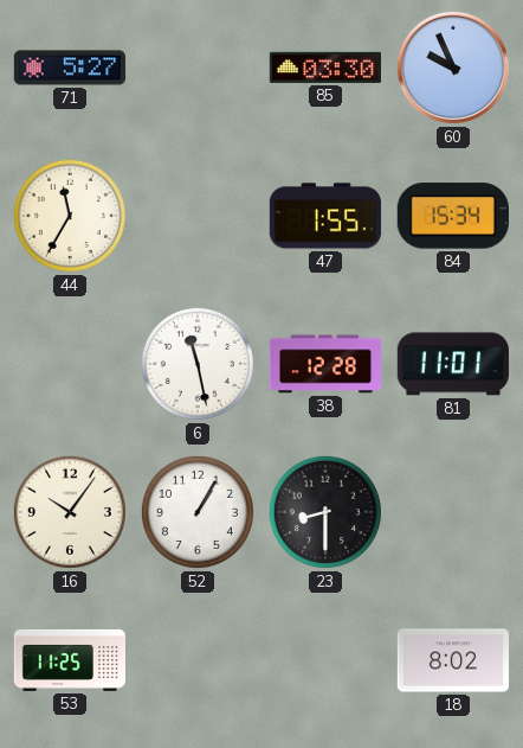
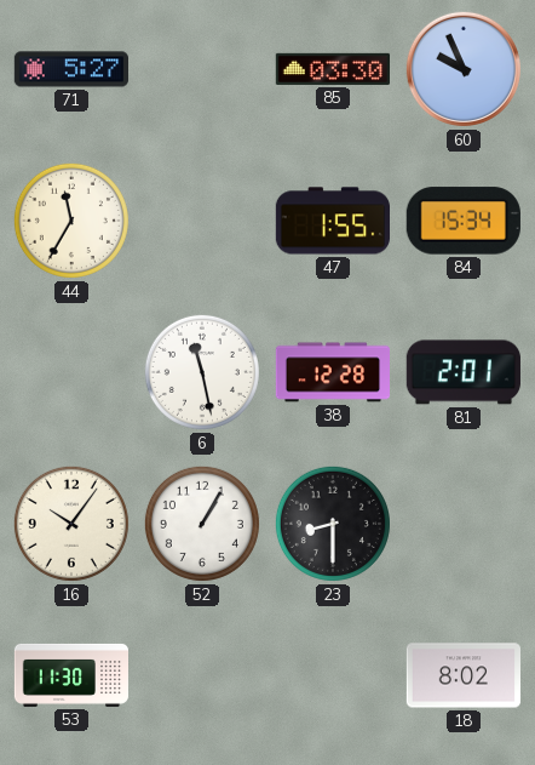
81: 11:01 -> 2:01 (464, 372)
53: 11:25 -> 11:30 (71, 675)
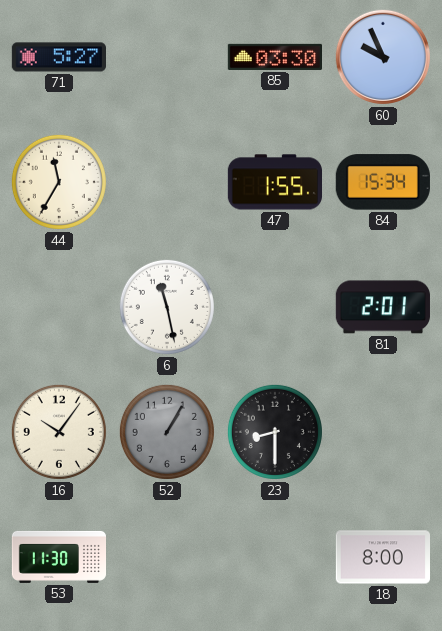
38: 12:28 -> none (332, 372)
52 dial: white -> grey (167, 432)
18: 8:02 -> 8:00 (382, 557)
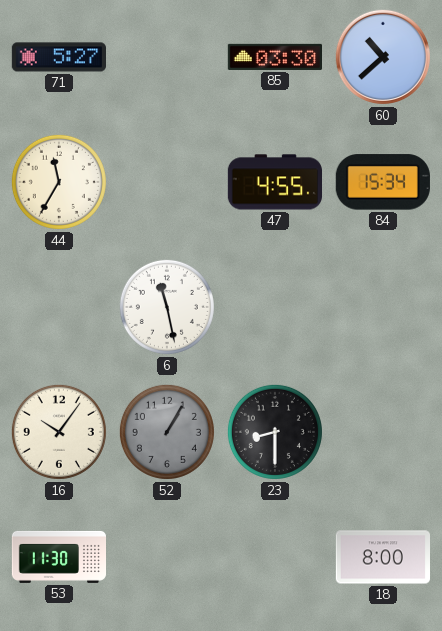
60: 9:56 -> 10:38 (383, 57)
47: 1:55 -> 4:55 (274, 182)
81: 2:01 -> none (383, 307)
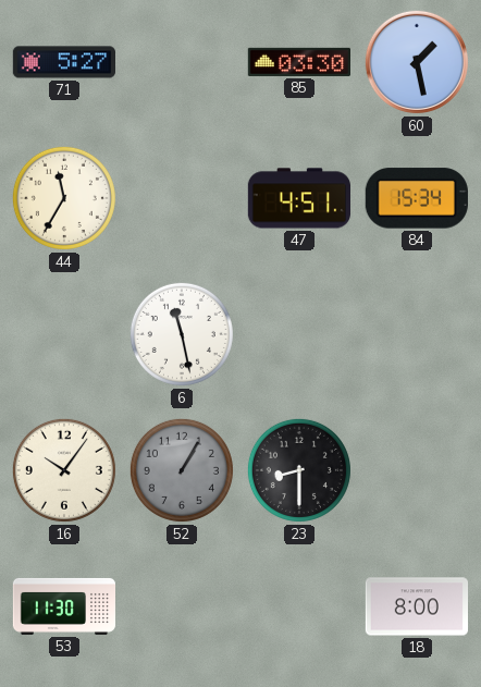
60: 10:38 -> 1:28 (417, 62)
47: 4:55 -> 4:51 (298, 198)
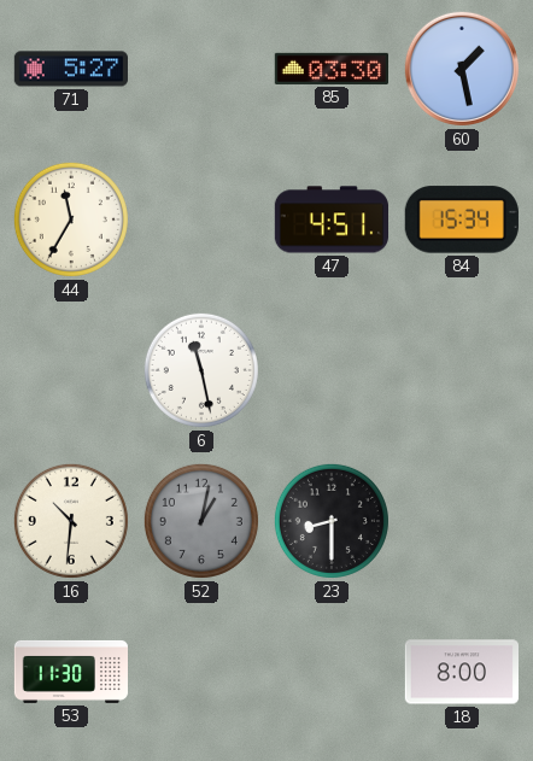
16: 10:06 -> 10:31 (71, 521)
52: 1:05 -> 1:02 (201, 521)
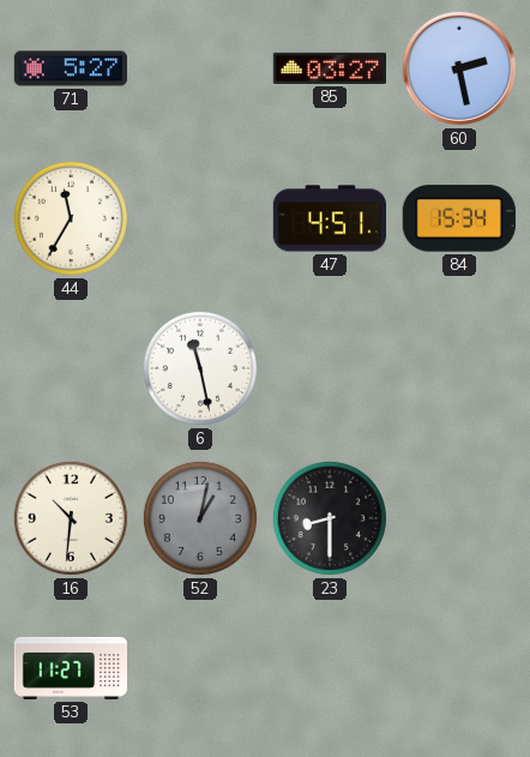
85: 03:30 -> 03:27 (329, 68)
60: 1:28 -> 2:28 (459, 68)
53: 11:30 -> 11:27 (71, 668)
18: 8:00 -> none (461, 672)
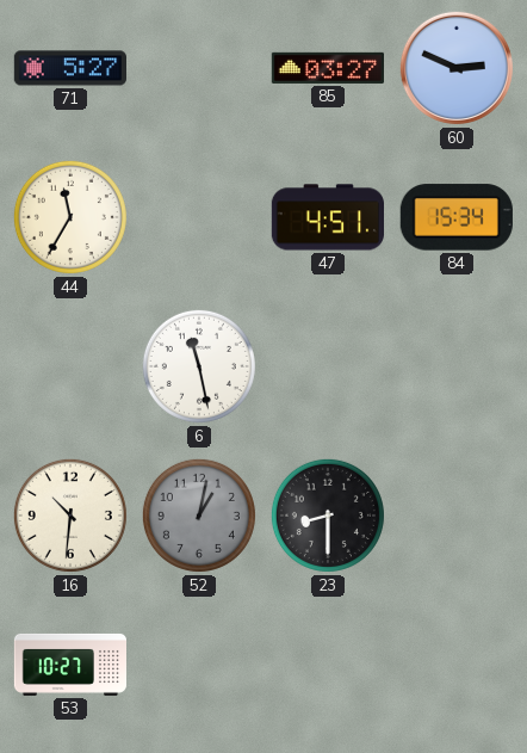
60: 2:28 -> 2:49 (457, 68)
53: 11:27 -> 10:27 (70, 665)
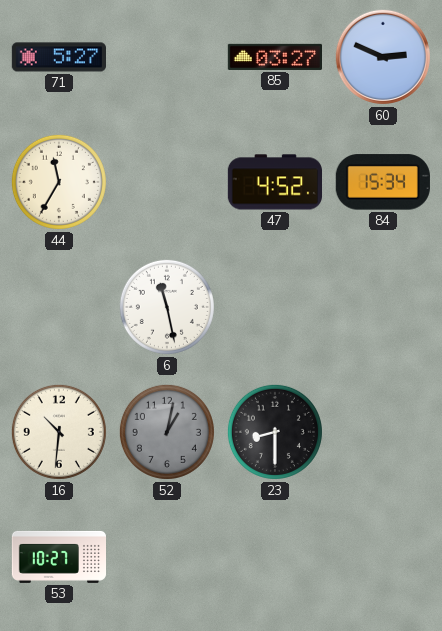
47: 4:51 -> 4:52 (274, 182)
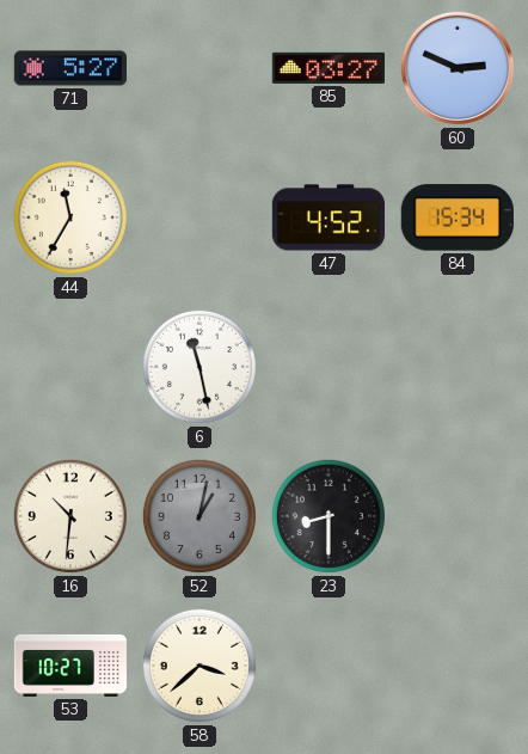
58: none -> 3:38 (199, 666)
